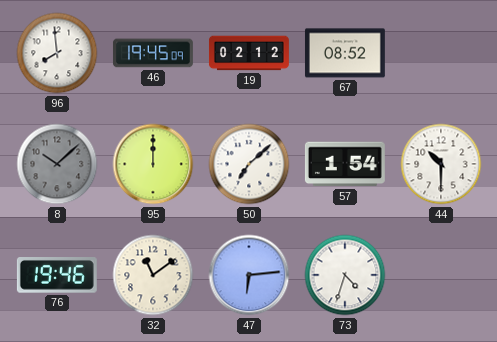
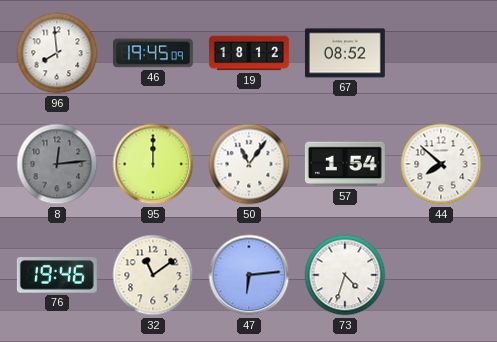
19: 02:12 -> 18:12 (249, 53)
8: 10:08 -> 12:14 (57, 164)
50: 7:08 -> 11:06 (249, 164)
44: 10:30 -> 7:52 (441, 164)
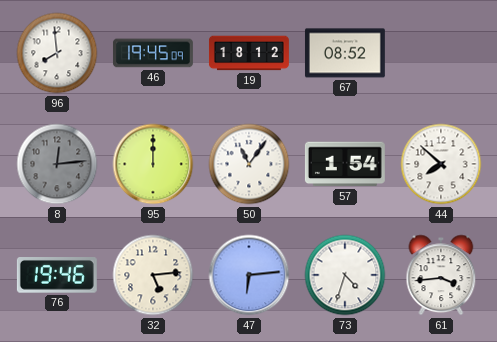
32: 11:09 -> 5:14 (153, 275)
61: none -> 3:44 (441, 275)
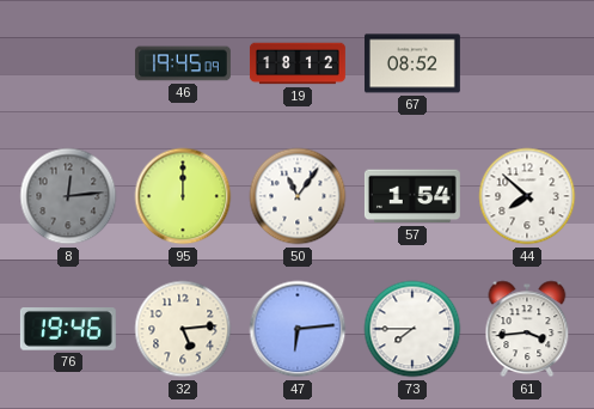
96: 7:59 -> none (57, 53)
73: 4:33 -> 7:45 (412, 329)
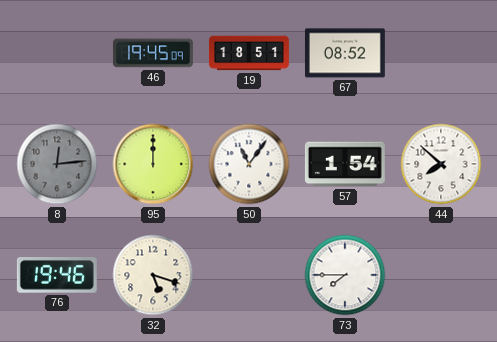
19: 18:12 -> 18:51 (249, 53)
32: 5:14 -> 5:18 (153, 275)
47: 6:14 -> none (298, 329)
61: 3:44 -> none (527, 329)
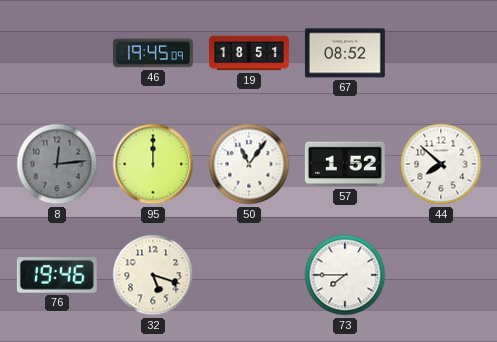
57: 1:54 -> 1:52 (345, 164)
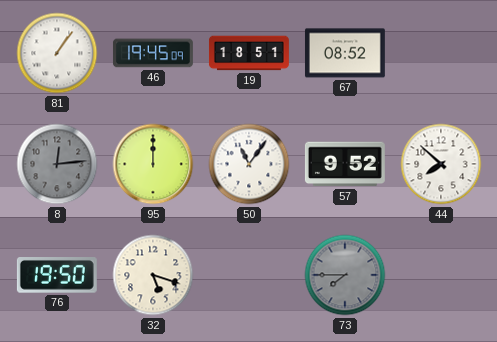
81: none -> 1:06 (57, 53)
57: 1:52 -> 9:52 (345, 164)
76: 19:46 -> 19:50 (57, 276)
73 dial: white -> grey (345, 275)
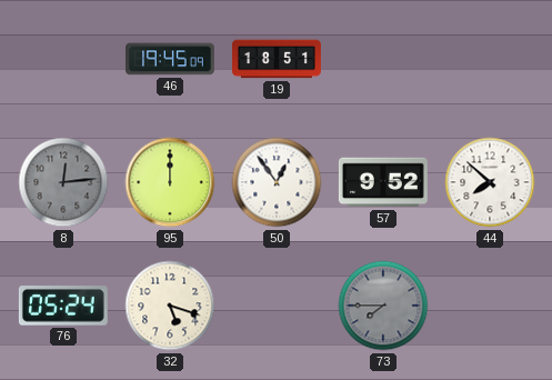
81: 1:06 -> none (57, 53)
67: 08:52 -> none (345, 53)
50: 11:06 -> 12:54 (277, 182)
76: 19:50 -> 05:24 (63, 307)
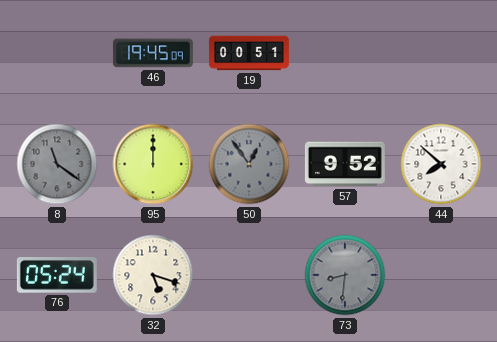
19: 18:51 -> 00:51 (249, 53)
8: 12:14 -> 11:21 (57, 164)
50 dial: white -> grey (249, 164)
73: 7:45 -> 8:31 (345, 275)
